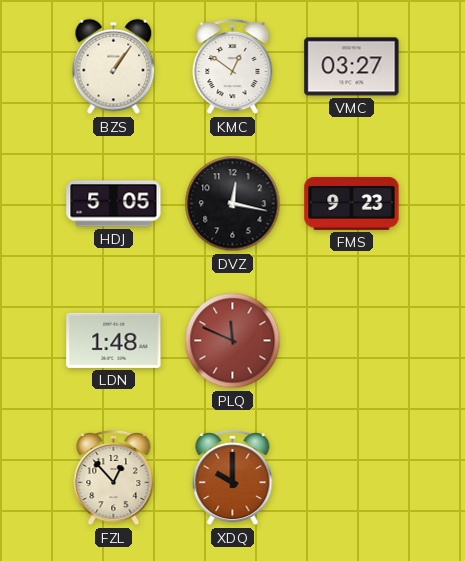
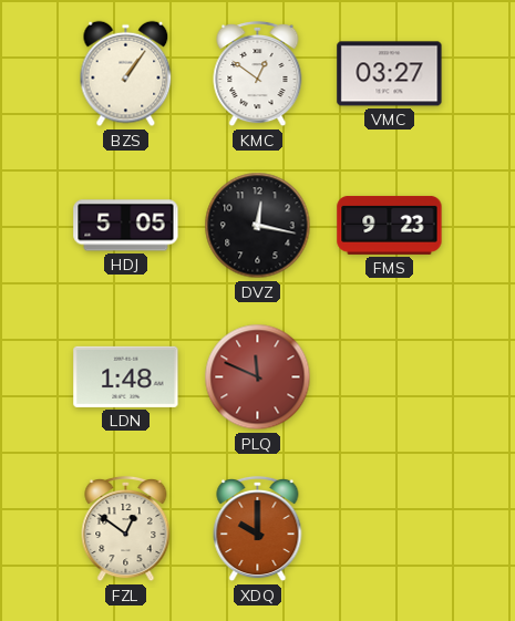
FZL: 12:53 -> 12:51 (126, 529)
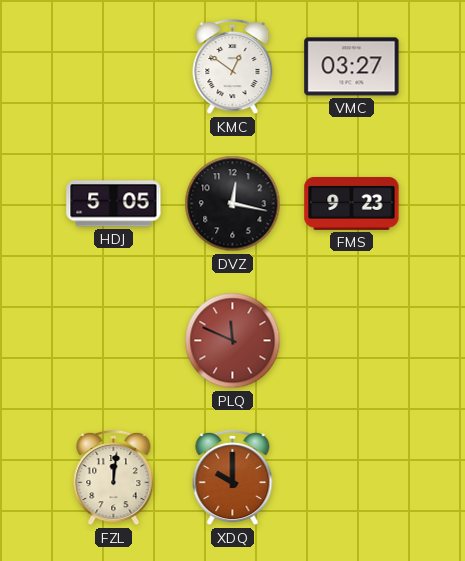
BZS: 1:06 -> none (126, 74)
LDN: 1:48 -> none (126, 376)
FZL: 12:51 -> 12:01 (114, 478)
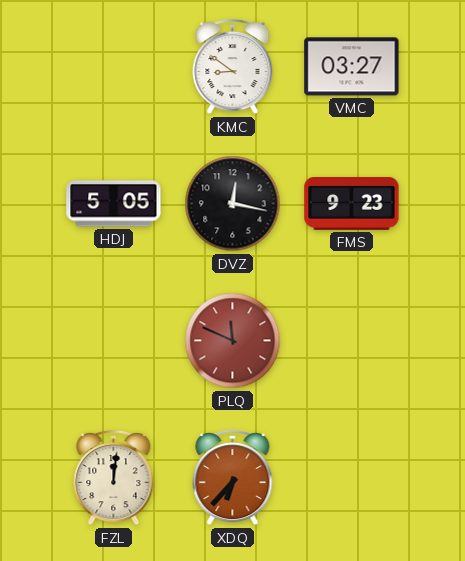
KMC: 12:51 -> 8:51 (233, 67)
XDQ: 10:00 -> 6:37 (233, 478)
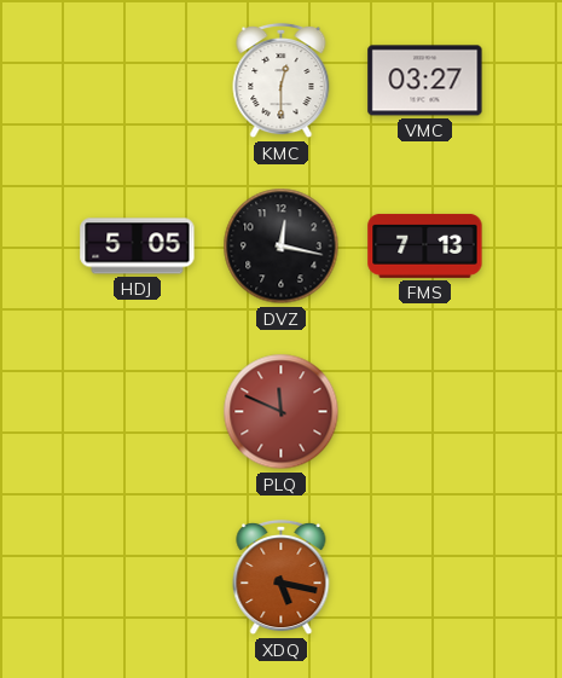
KMC: 8:51 -> 12:30 (282, 81)
FMS: 9:23 -> 7:13 (425, 245)
FZL: 12:01 -> none (114, 478)
XDQ: 6:37 -> 5:17 (282, 578)
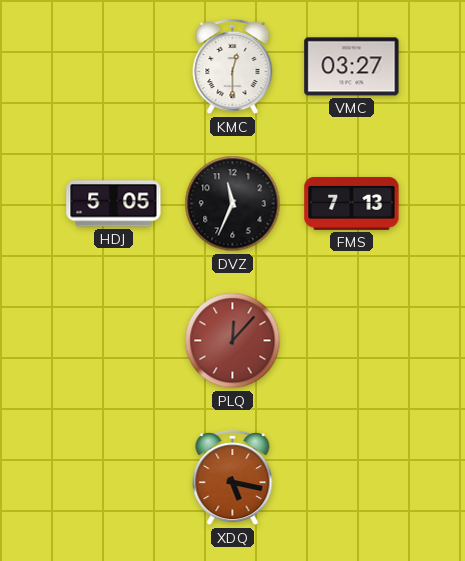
DVZ: 12:17 -> 11:34 (233, 204)
PLQ: 11:49 -> 12:07 (233, 341)
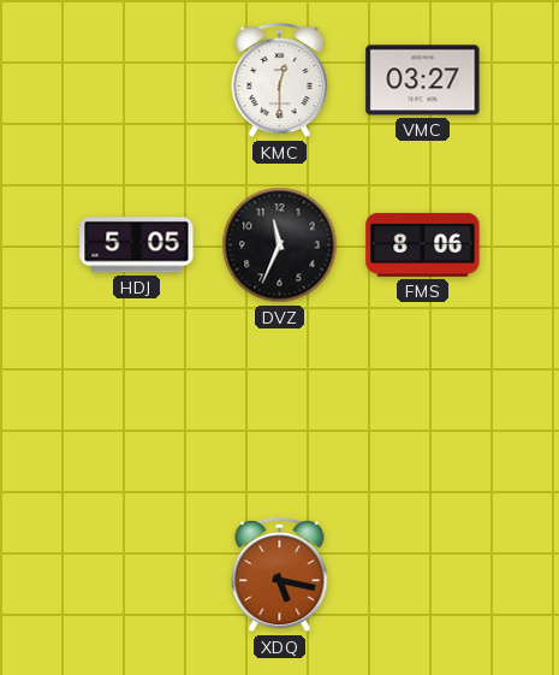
FMS: 7:13 -> 8:06 (423, 244)
PLQ: 12:07 -> none (233, 341)
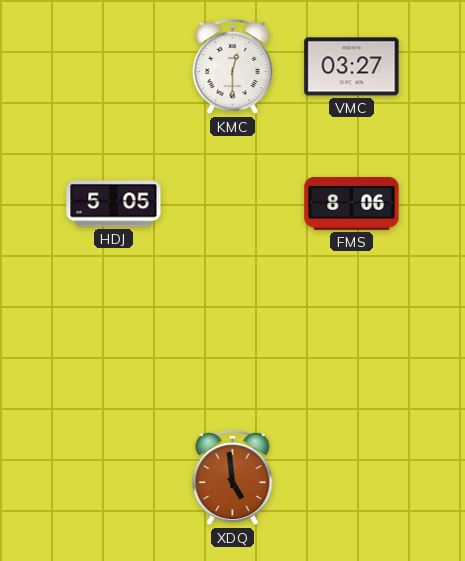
DVZ: 11:34 -> none (280, 245)
XDQ: 5:17 -> 4:59 (233, 478)
